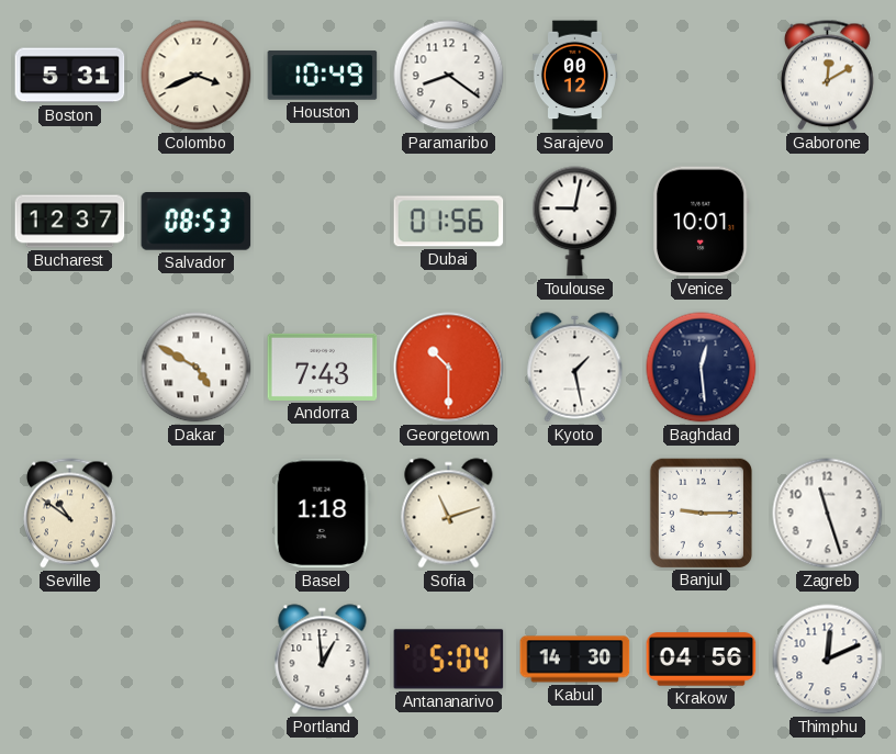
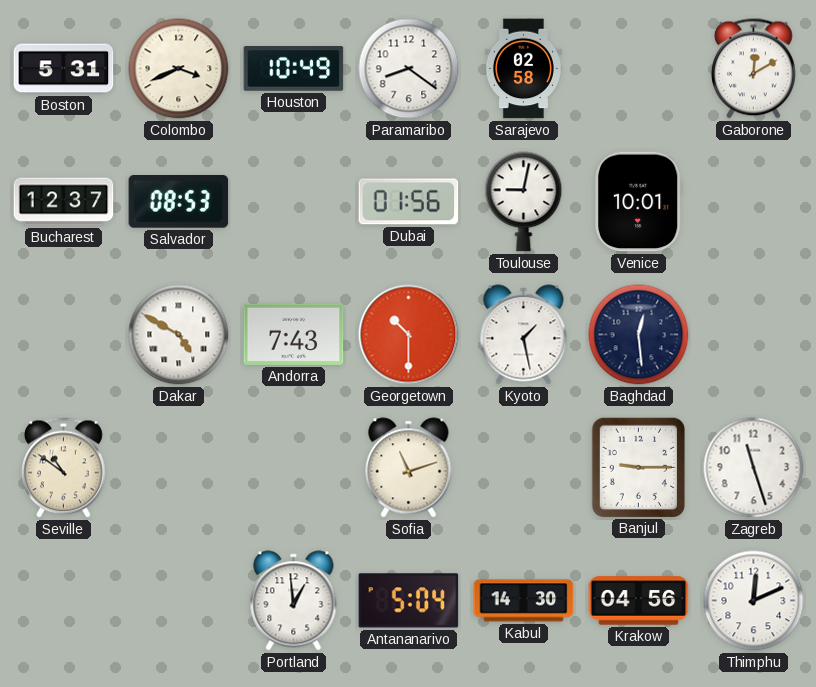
Sarajevo: 00:12 -> 02:58 (523, 69)
Basel: 1:18 -> none (322, 514)
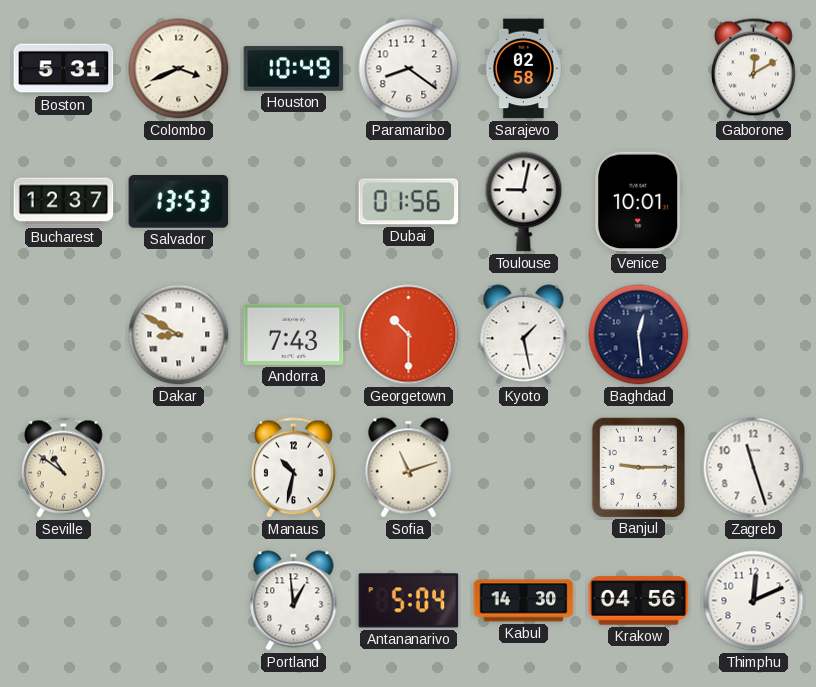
Salvador: 08:53 -> 13:53 (179, 202)
Dakar: 4:50 -> 8:50 (179, 335)
Manaus: none -> 10:32 (293, 468)
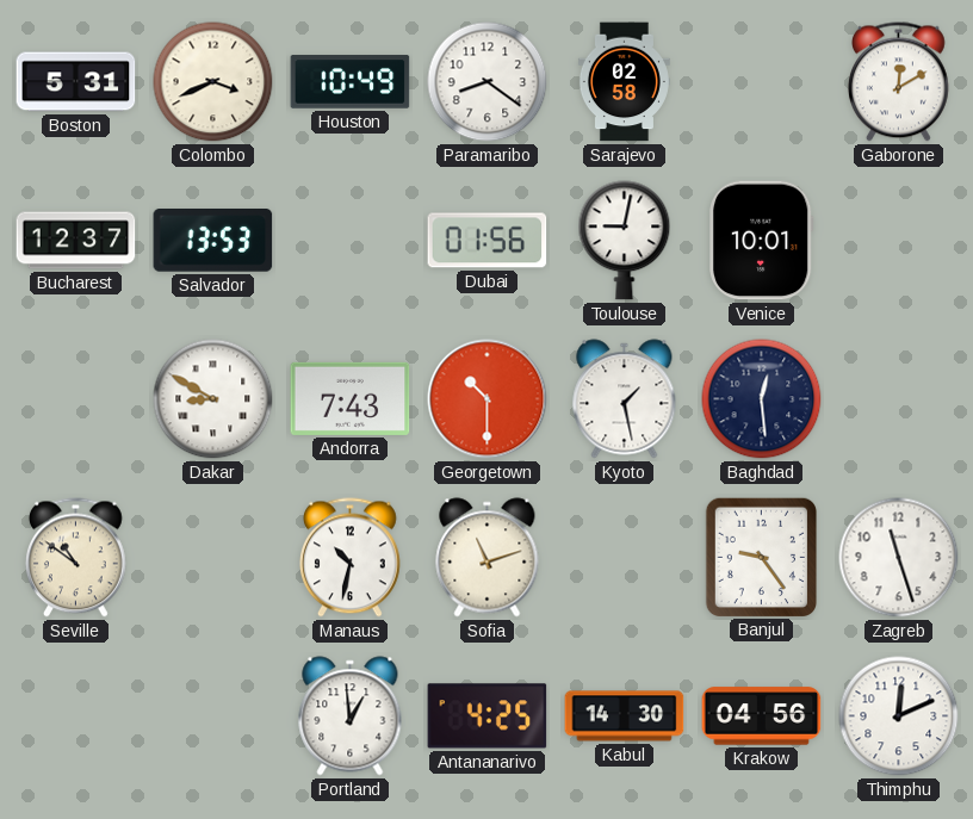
Banjul: 9:15 -> 9:24 (761, 557)
Antananarivo: 5:04 -> 4:25 (488, 716)
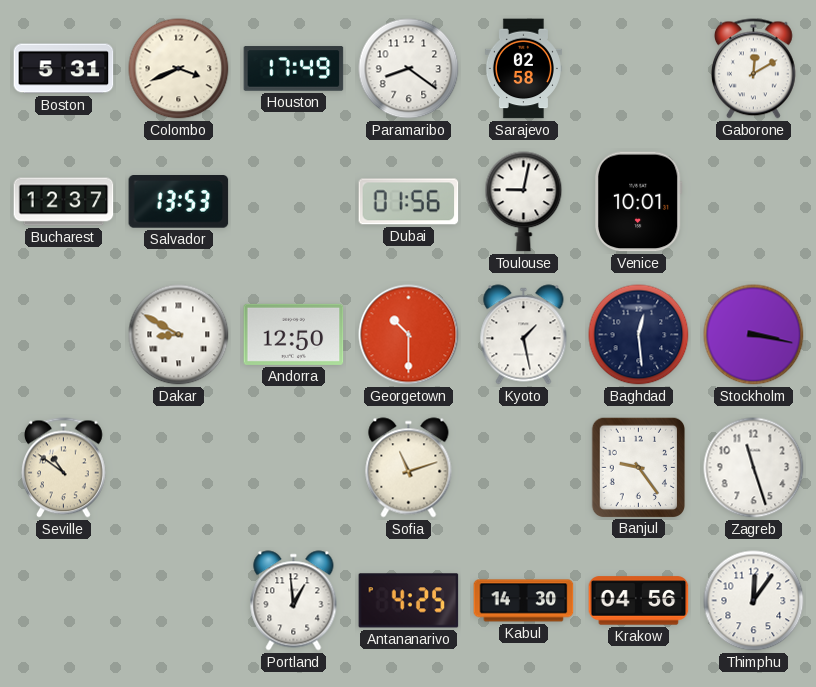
Houston: 10:49 -> 17:49 (294, 69)
Andorra: 7:43 -> 12:50 (294, 334)
Stockholm: none -> 3:17 (754, 335)
Manaus: 10:32 -> none (349, 558)
Thimphu: 12:11 -> 12:06 (754, 601)
